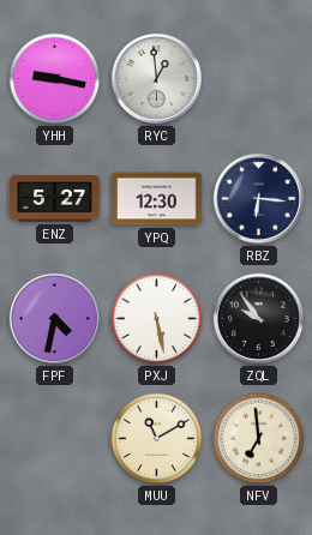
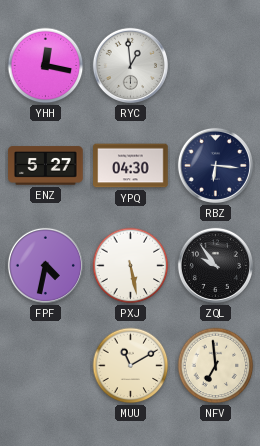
YHH: 9:17 -> 12:17 (46, 66)
YPQ: 12:30 -> 04:30 (131, 166)
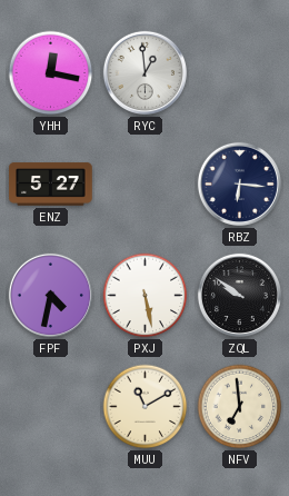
YPQ: 04:30 -> none (131, 166)
ZQL: 9:54 -> 9:51 (239, 295)
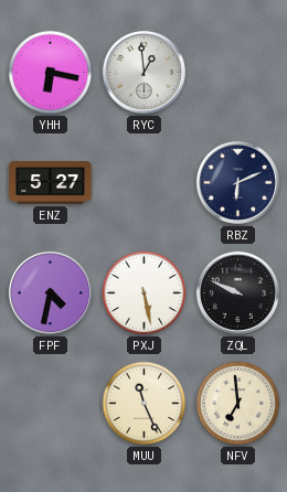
YHH: 12:17 -> 6:17 (51, 73)
RBZ: 6:16 -> 6:11 (237, 182)
ZQL: 9:51 -> 9:49 (237, 292)
MUU: 11:10 -> 11:26 (145, 404)
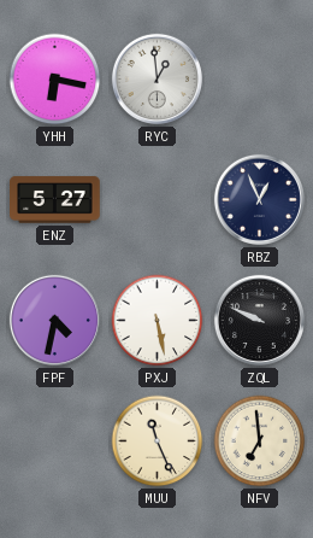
RBZ: 6:11 -> 12:56 (259, 199)
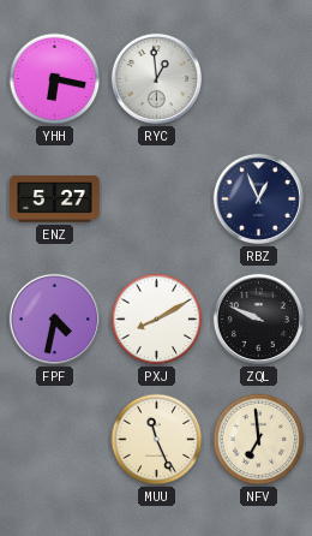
PXJ: 5:28 -> 8:10 (157, 320)
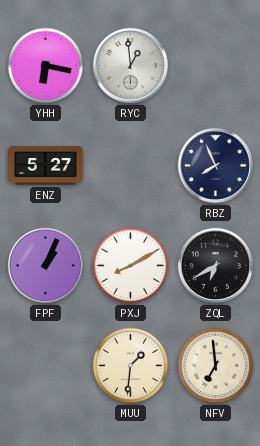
RBZ: 12:56 -> 7:56 (215, 165)
FPF: 4:32 -> 1:04 (45, 265)
ZQL: 9:49 -> 6:40 (215, 265)
MUU: 11:26 -> 1:31 (131, 366)
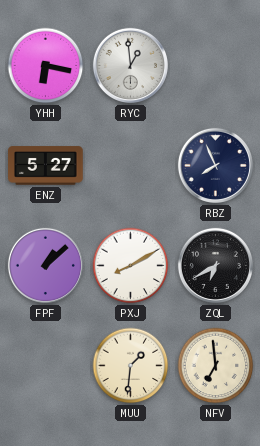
FPF: 1:04 -> 1:08 (45, 265)
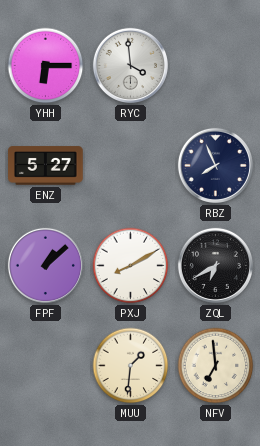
YHH: 6:17 -> 6:15 (46, 66)
RYC: 12:59 -> 3:59 (130, 65)
